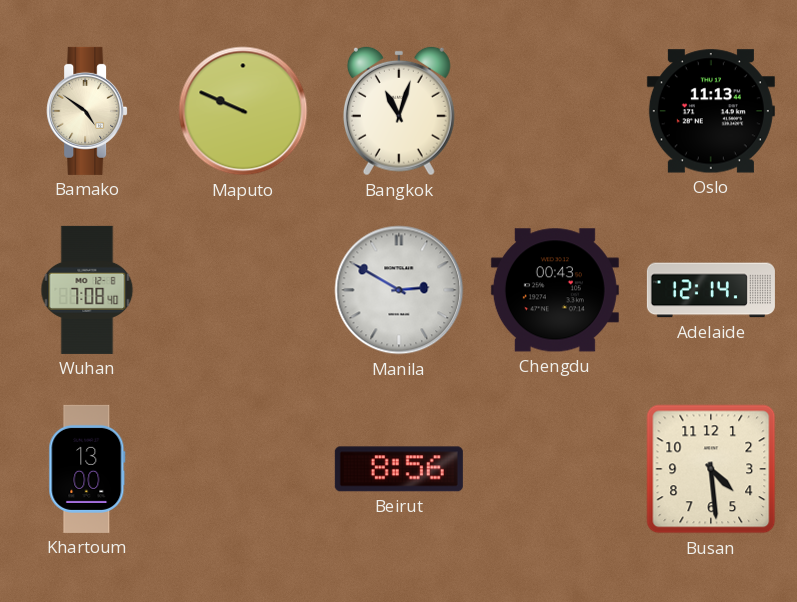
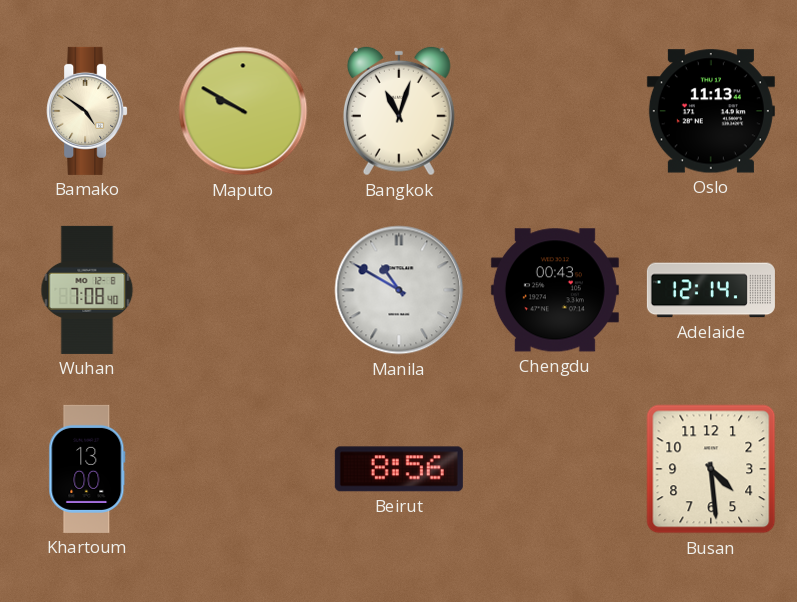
Maputo: 9:49 -> 9:50 (243, 111)
Manila: 2:50 -> 10:50 (399, 290)
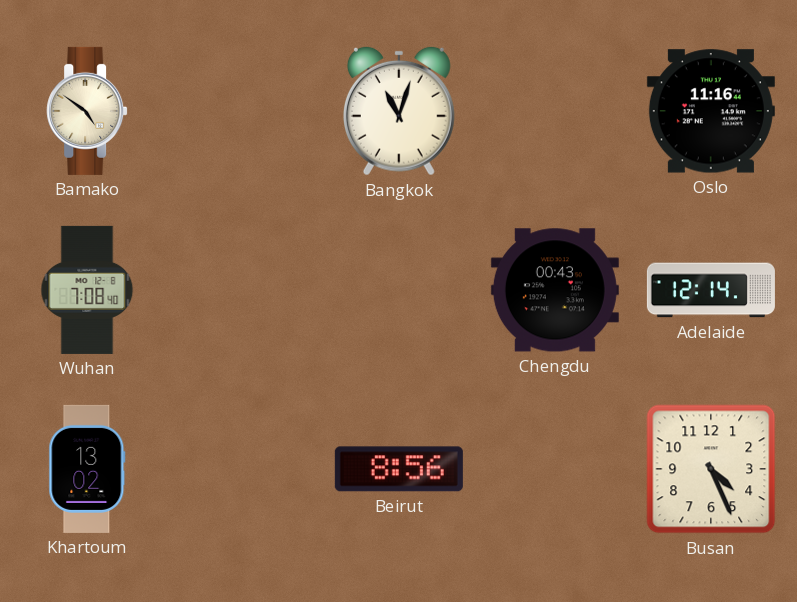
Maputo: 9:50 -> none (243, 111)
Oslo: 11:13 -> 11:16 (711, 111)
Manila: 10:50 -> none (399, 290)
Khartoum: 13:00 -> 13:02 (87, 469)
Busan: 4:29 -> 4:26 (711, 469)
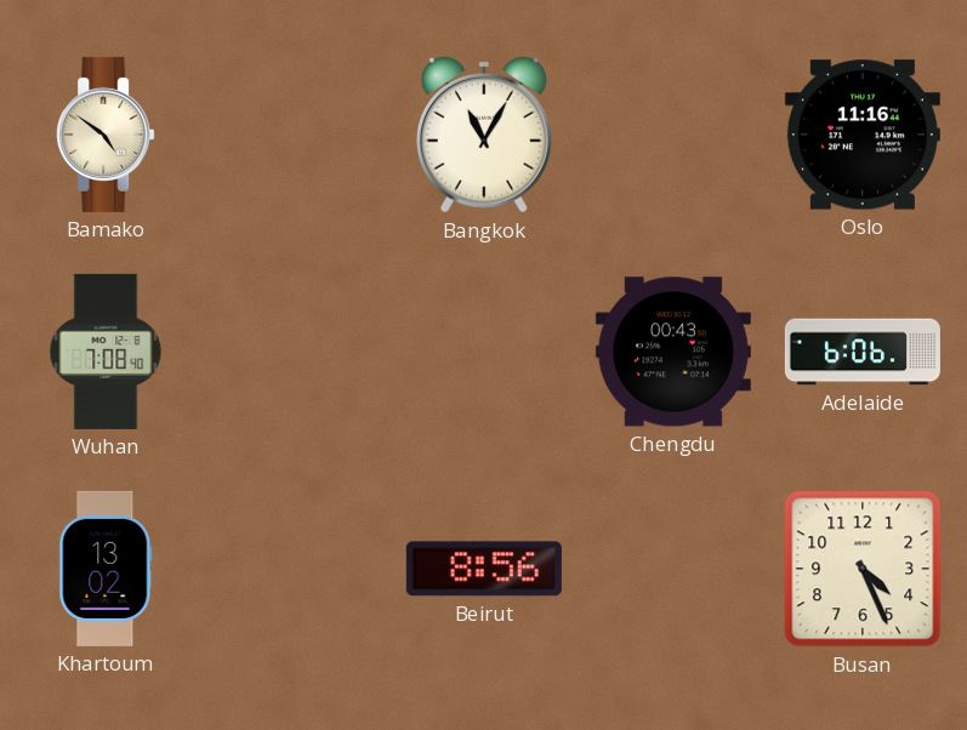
Bangkok: 11:03 -> 11:05 (484, 135)
Adelaide: 12:14 -> 6:06 (863, 352)
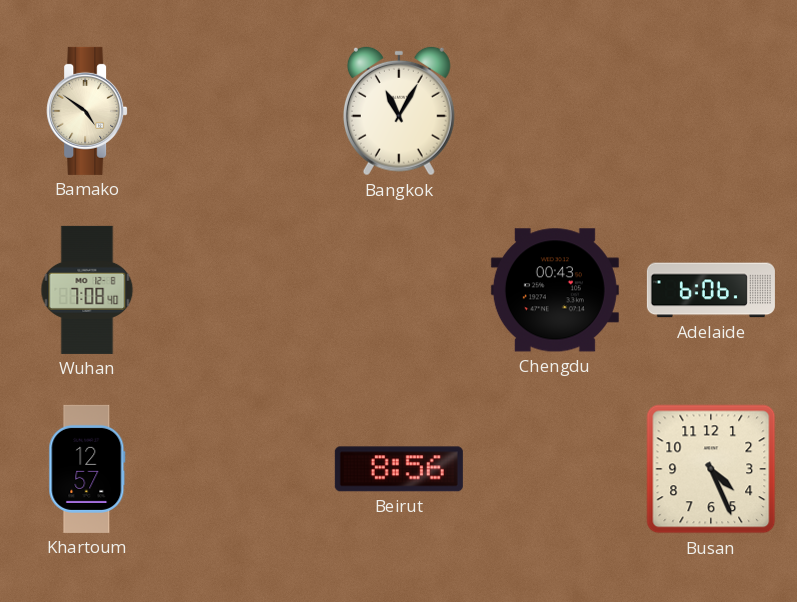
Oslo: 11:16 -> none (863, 135)
Khartoum: 13:02 -> 12:57 (87, 469)
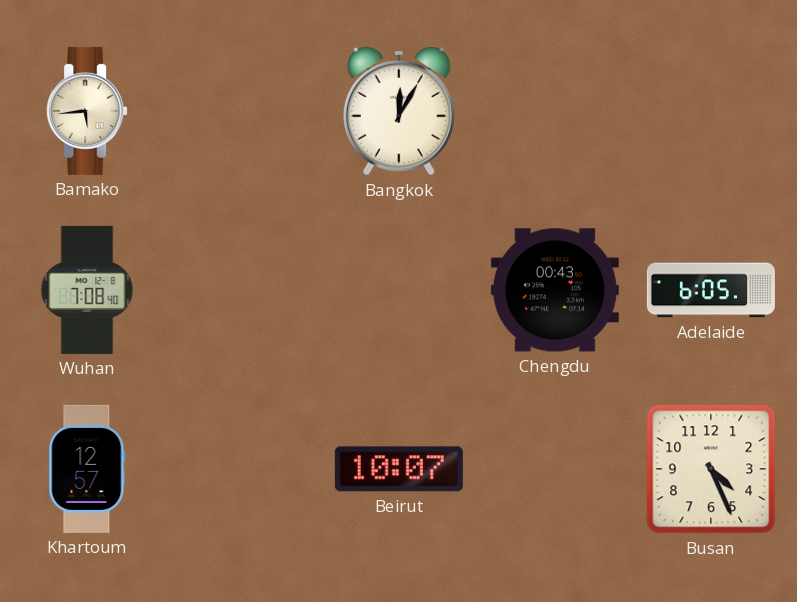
Bamako: 4:51 -> 5:44 (87, 111)
Bangkok: 11:05 -> 12:05 (399, 111)
Adelaide: 6:06 -> 6:05 (711, 290)
Beirut: 8:56 -> 10:07 (399, 469)
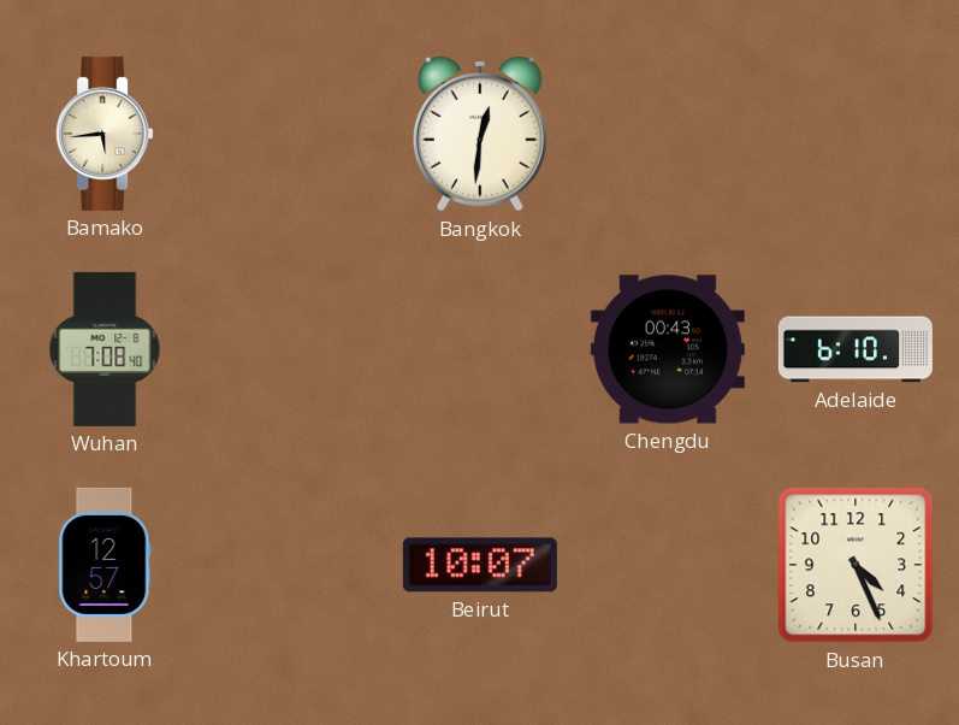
Bangkok: 12:05 -> 12:31 (480, 134)
Adelaide: 6:05 -> 6:10 (856, 349)
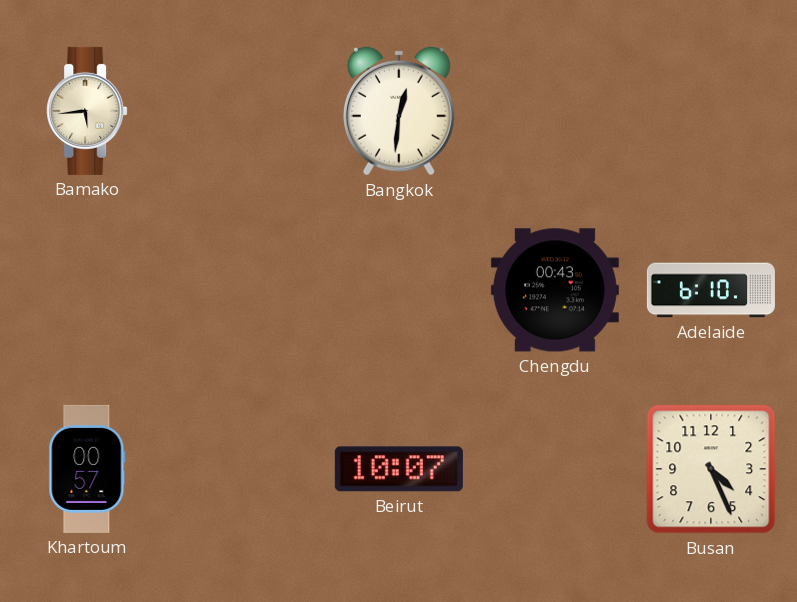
Wuhan: 7:08 -> none (105, 349)
Khartoum: 12:57 -> 00:57 (87, 469)
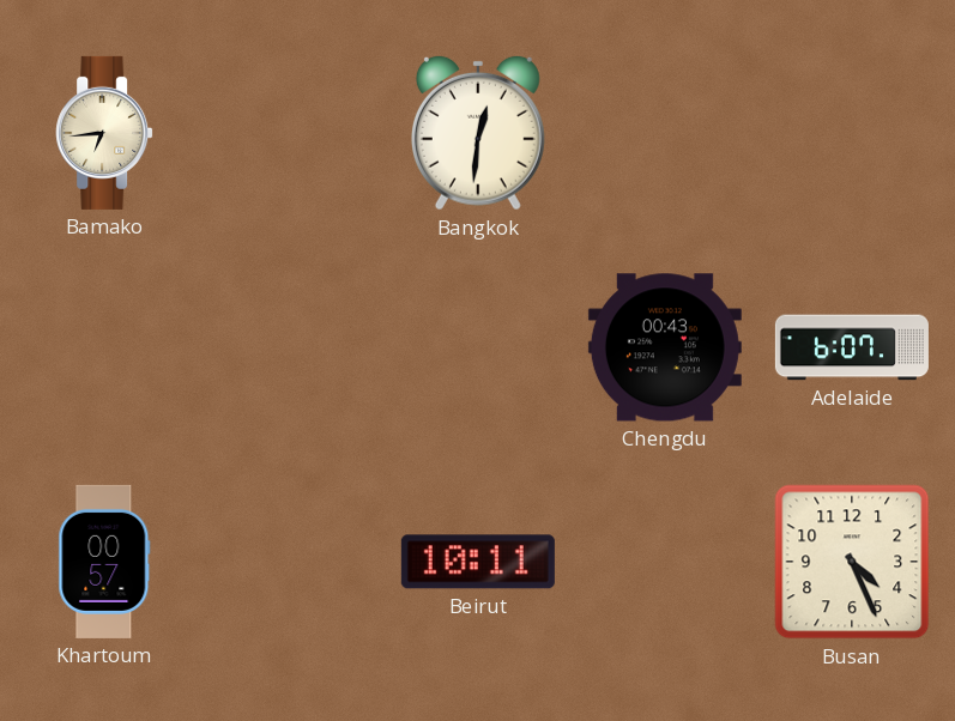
Bamako: 5:44 -> 6:44 (104, 133)
Adelaide: 6:10 -> 6:07 (852, 347)
Beirut: 10:07 -> 10:11 (478, 562)
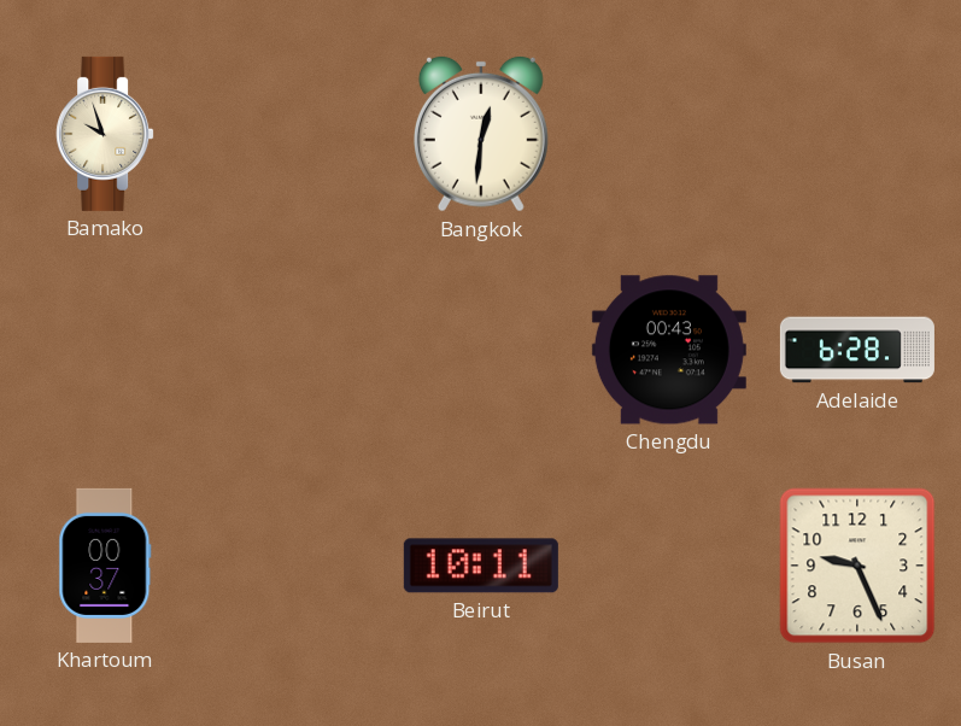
Bamako: 6:44 -> 9:57 (105, 134)
Adelaide: 6:07 -> 6:28 (857, 350)
Khartoum: 00:57 -> 00:37 (105, 566)
Busan: 4:26 -> 9:26 (857, 566)
